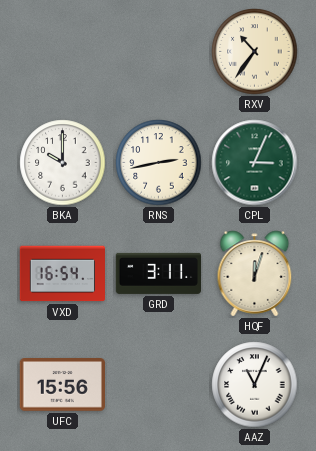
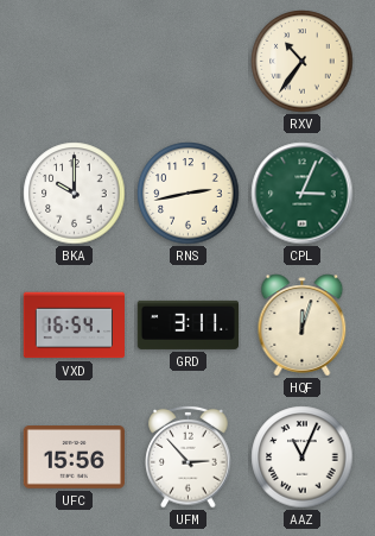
UFM: none -> 2:53 (189, 456)
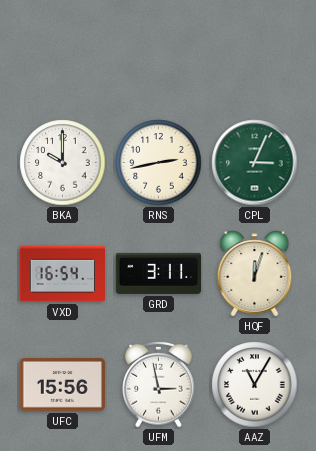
RXV: 10:36 -> none (303, 62)
UFM: 2:53 -> 2:58 (159, 384)
AAZ: 11:04 -> 11:05 (255, 385)
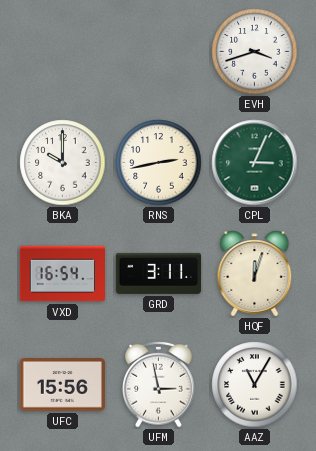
EVH: none -> 3:42 (255, 52)
